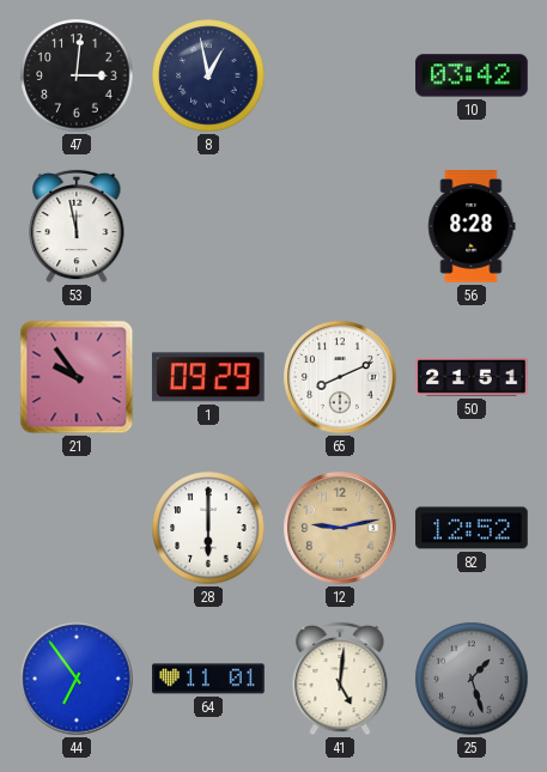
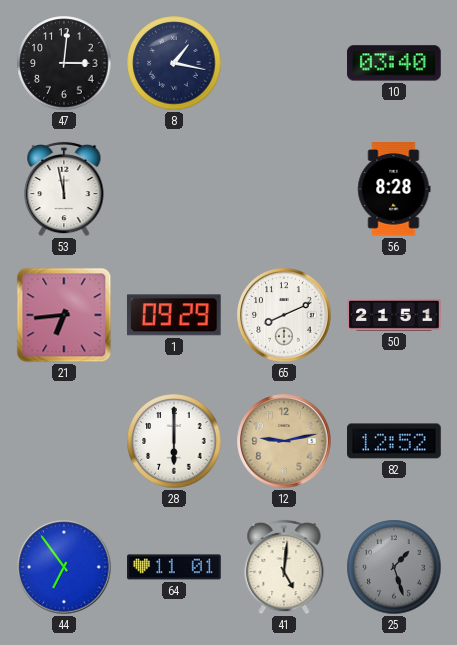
8: 12:58 -> 1:17 (174, 63)
10: 03:42 -> 03:40 (394, 63)
21: 9:54 -> 6:44 (64, 315)
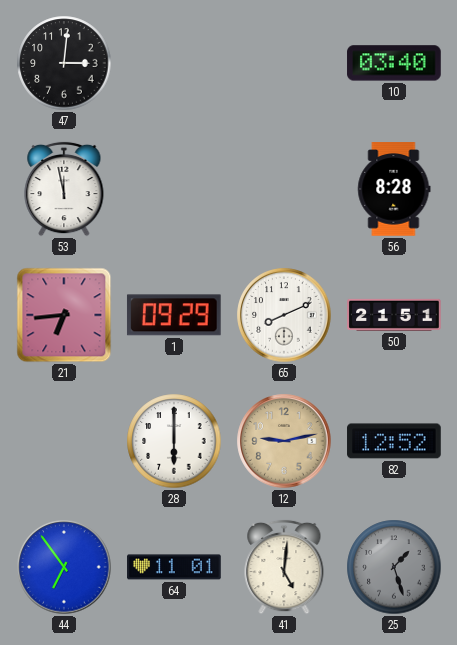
8: 1:17 -> none (174, 63)
